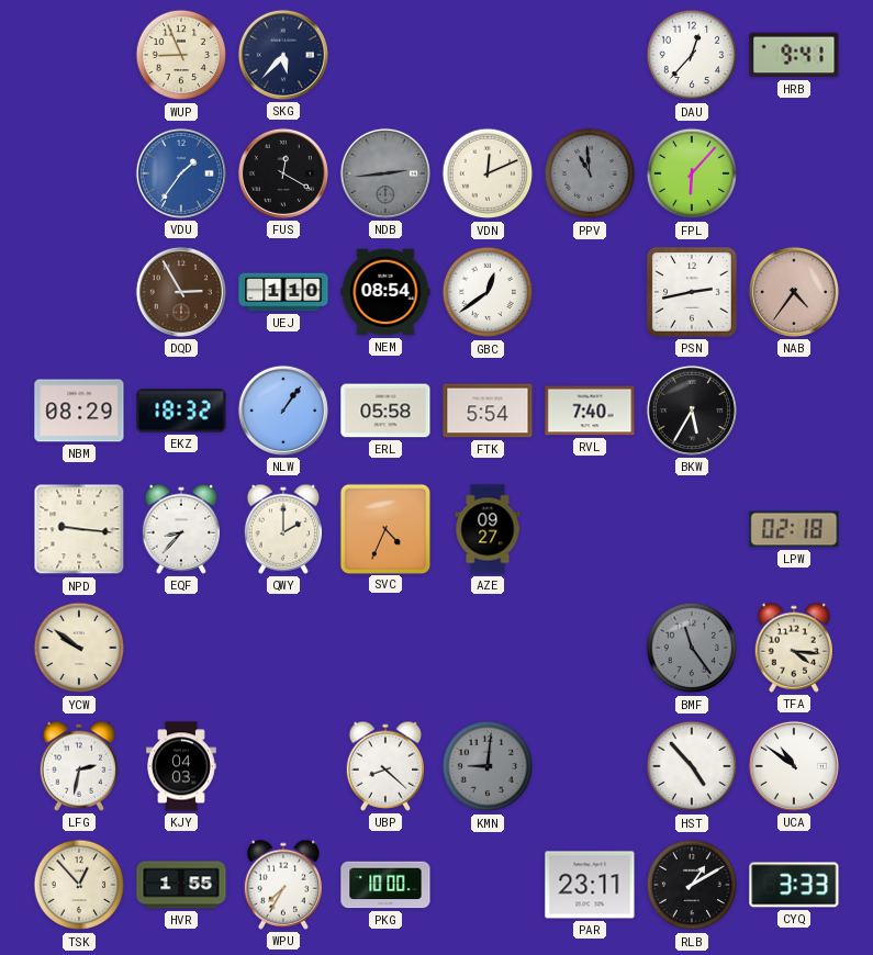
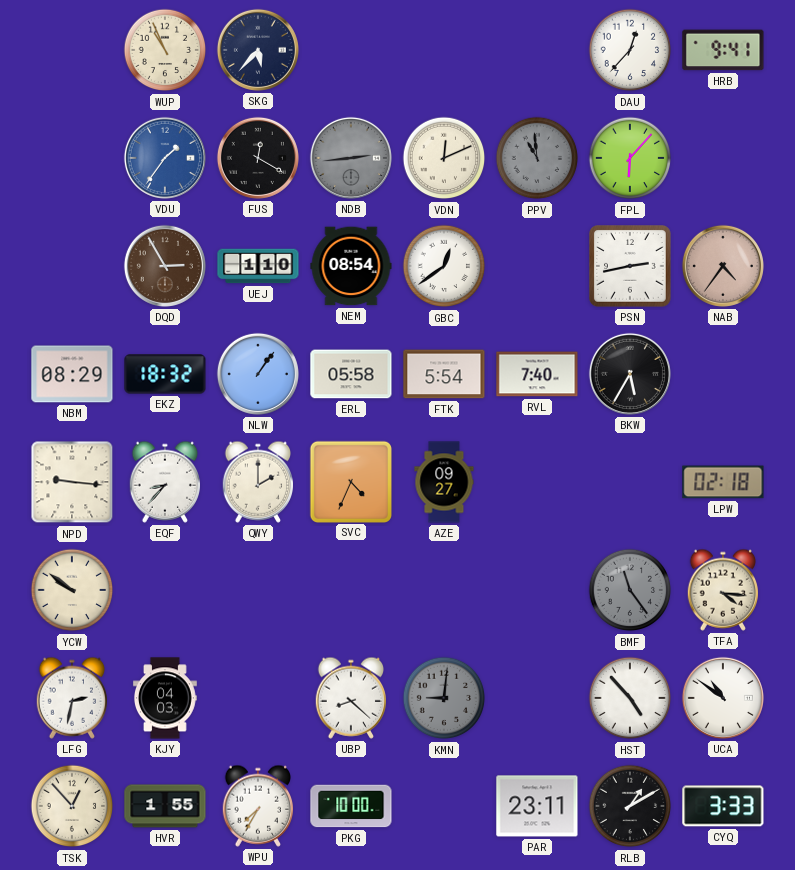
WUP: 8:56 -> 10:56 (165, 50)
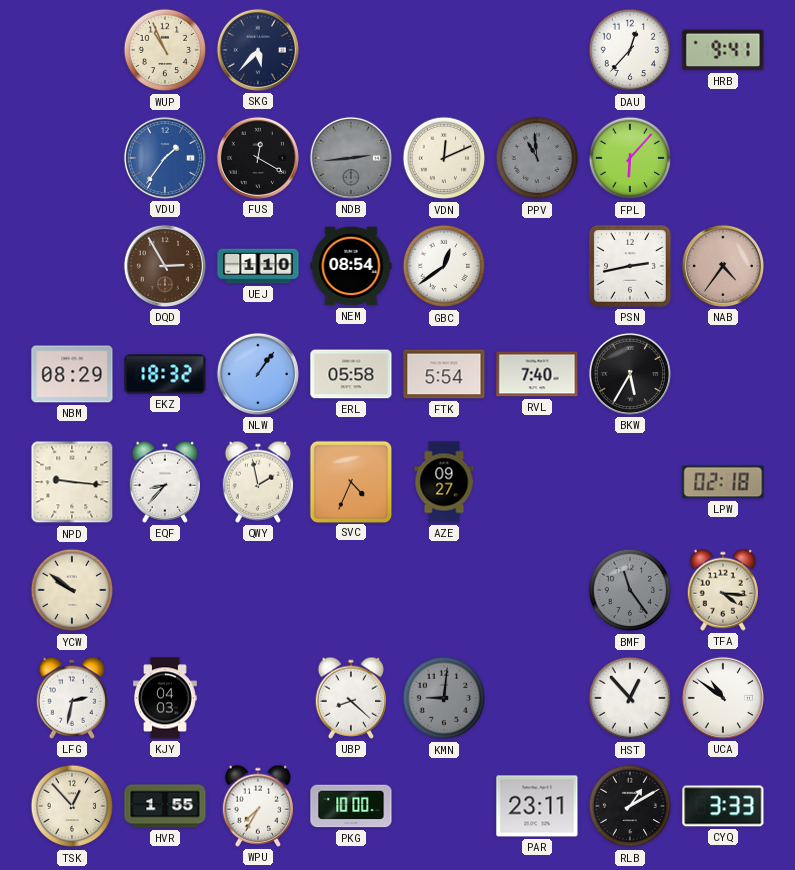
QWY: 2:00 -> 1:58 (257, 482)
HST: 4:53 -> 12:53 (630, 698)
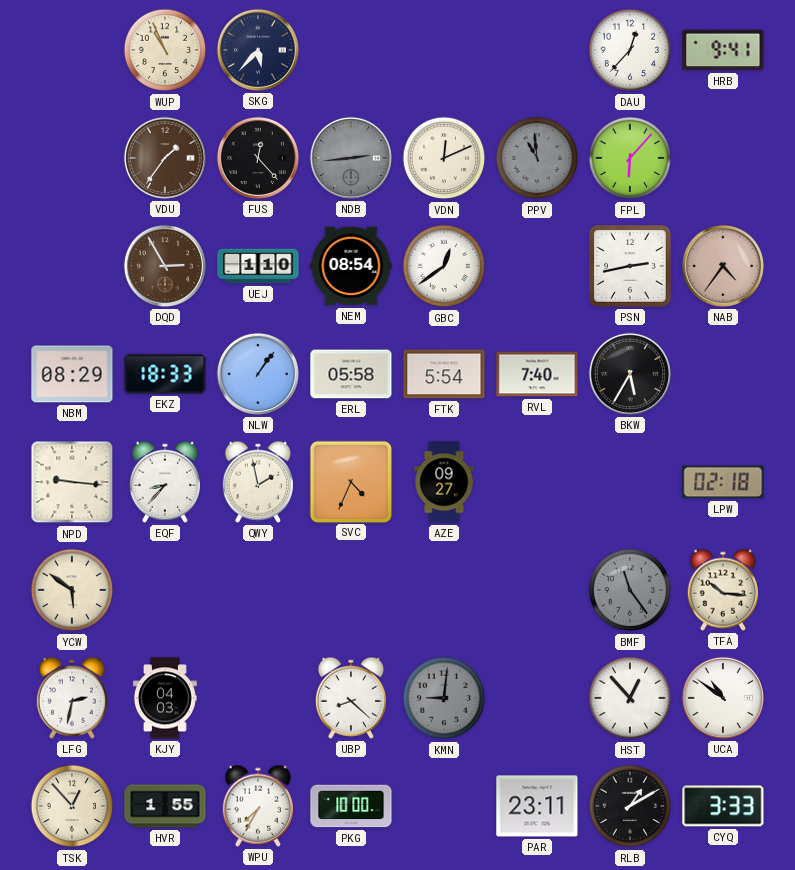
VDU dial: blue -> brown (165, 158)
FUS: 12:20 -> 12:23 (258, 158)
EKZ: 18:32 -> 18:33 (165, 374)
YCW: 9:51 -> 5:51 (72, 590)
TFA: 4:16 -> 10:16 (722, 590)
